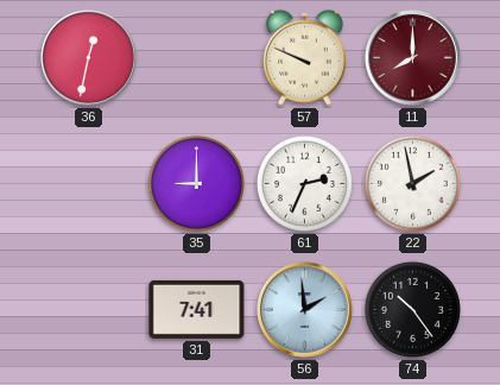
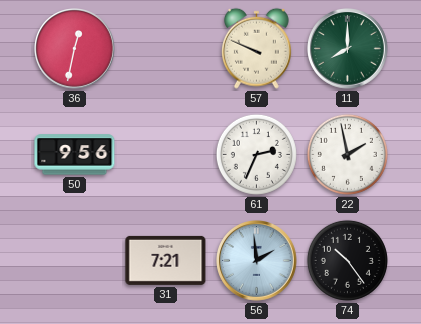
11 dial: burgundy -> green (348, 49)
50: none -> 9:56 (75, 155)
35: 9:00 -> none (196, 183)
31: 7:41 -> 7:21 (166, 260)
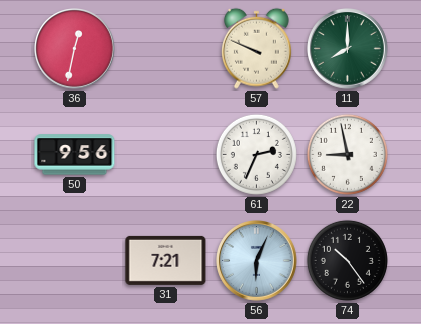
22: 1:58 -> 8:58 (347, 154)
56: 1:59 -> 6:04 (257, 261)
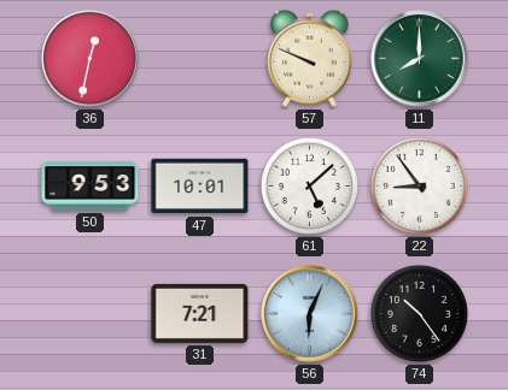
50: 9:56 -> 9:53 (90, 187)
47: none -> 10:01 (200, 187)
61: 2:34 -> 5:08 (309, 185)
22: 8:58 -> 8:54 (419, 185)
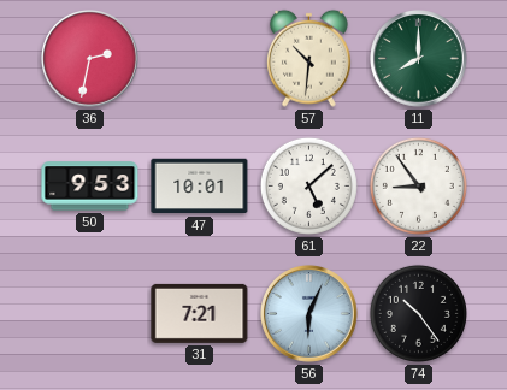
36: 12:32 -> 2:32 (90, 59)
57: 9:49 -> 10:31 (308, 58)
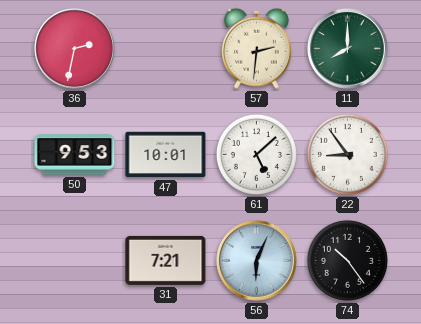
57: 10:31 -> 2:31 (256, 48)
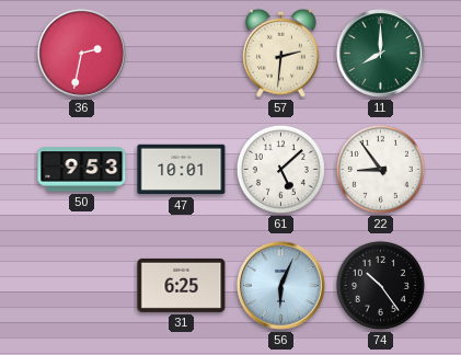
31: 7:21 -> 6:25 (182, 285)
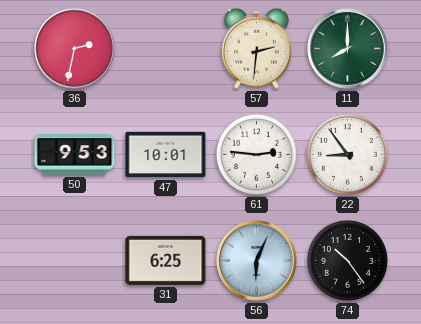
61: 5:08 -> 2:46 (256, 154)
